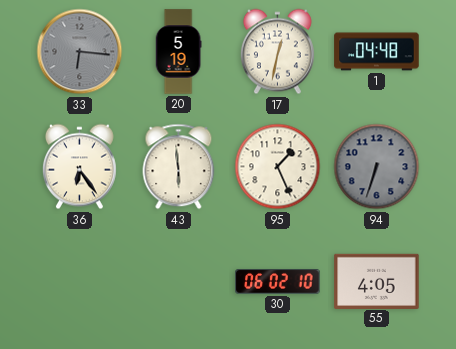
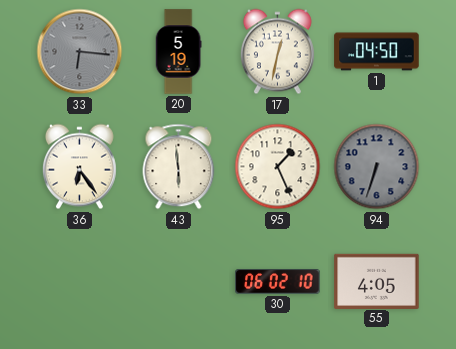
1: 04:48 -> 04:50 (377, 52)
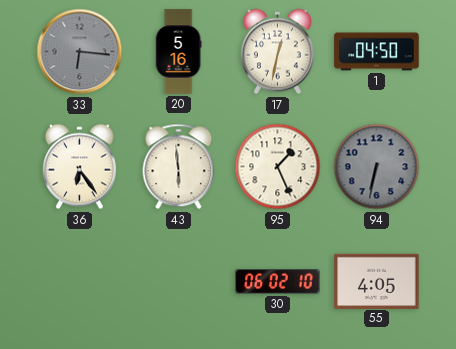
20: 5:19 -> 5:16 (178, 52)
94: 6:33 -> 6:32 (377, 167)
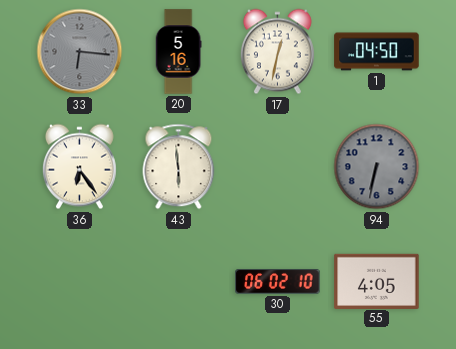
95: 1:26 -> none (278, 167)
